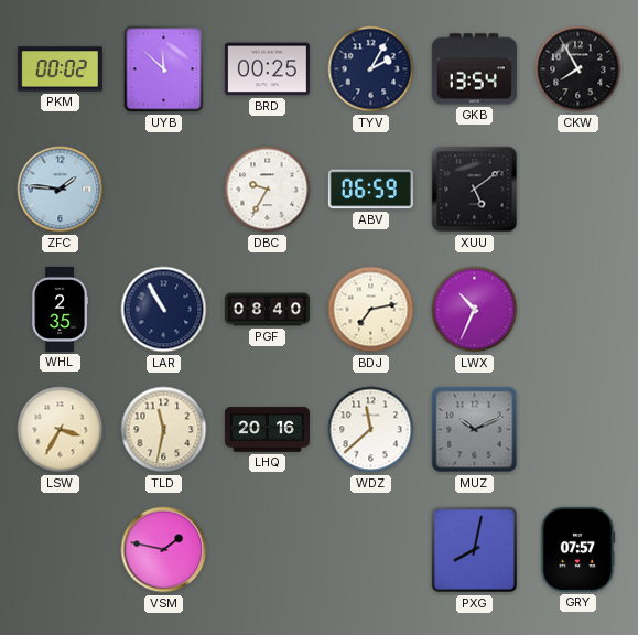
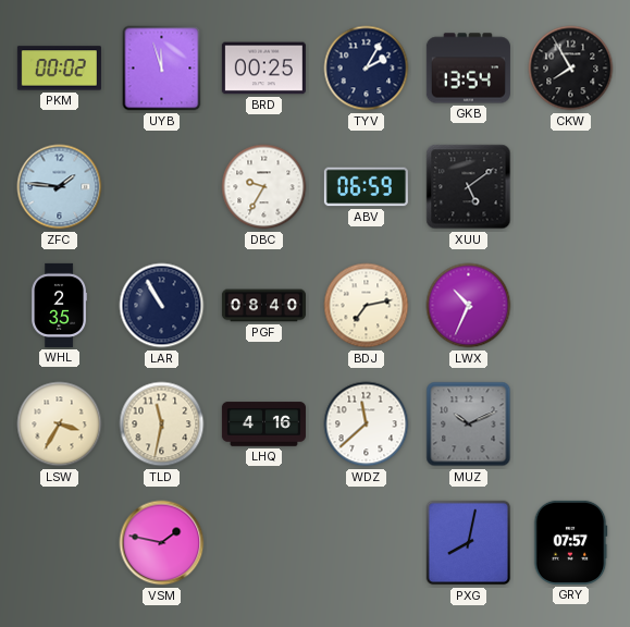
UYB: 11:52 -> 11:57 (162, 69)
LHQ: 20:16 -> 4:16 (263, 425)
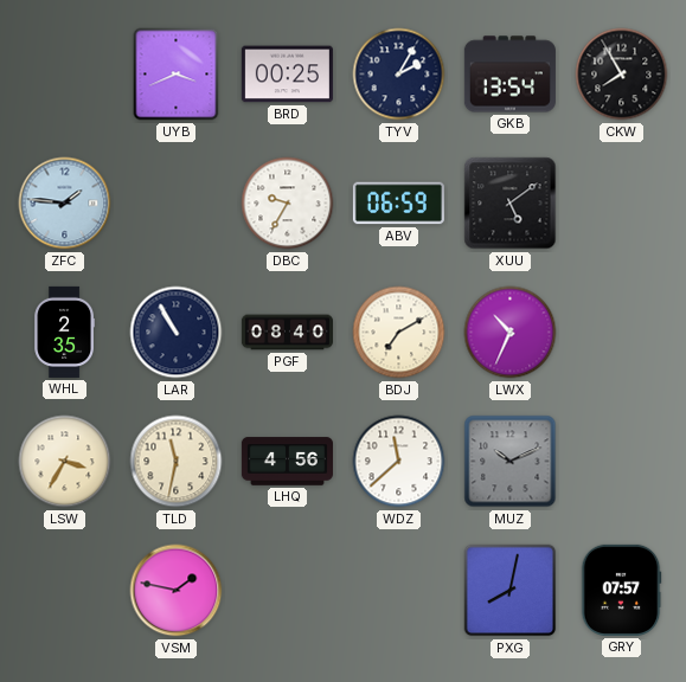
PKM: 00:02 -> none (59, 69)
UYB: 11:57 -> 3:41 (177, 75)
BDJ: 7:13 -> 7:10 (399, 333)
LHQ: 4:16 -> 4:56 (287, 462)
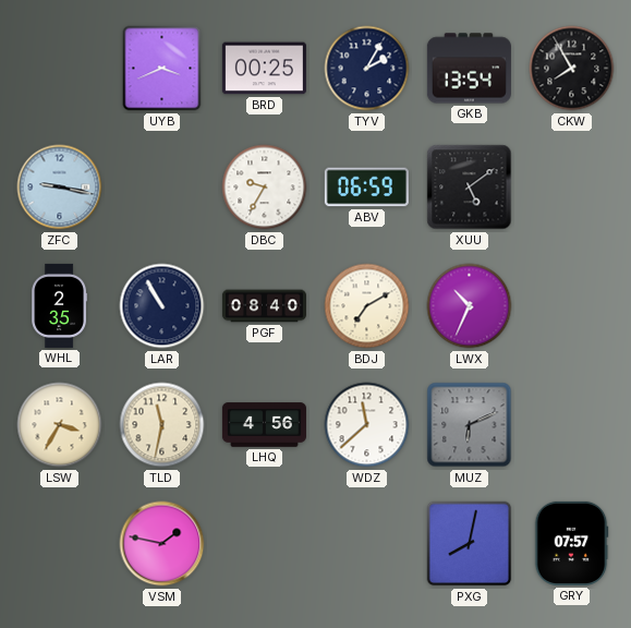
ZFC: 1:46 -> 9:17 (60, 188)
MUZ: 10:11 -> 6:11 (470, 425)
